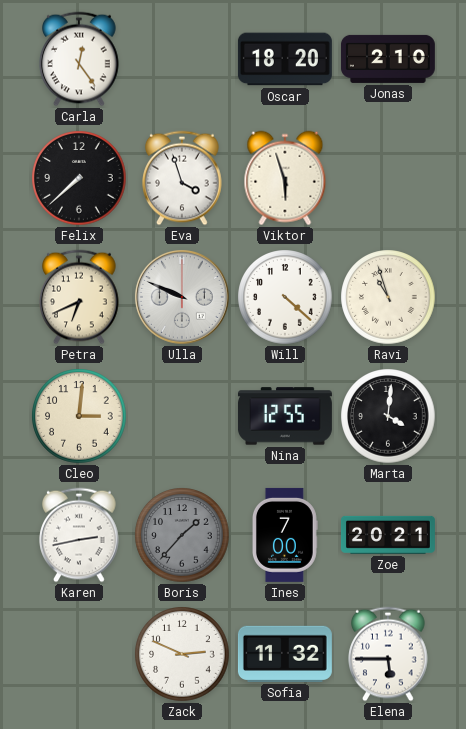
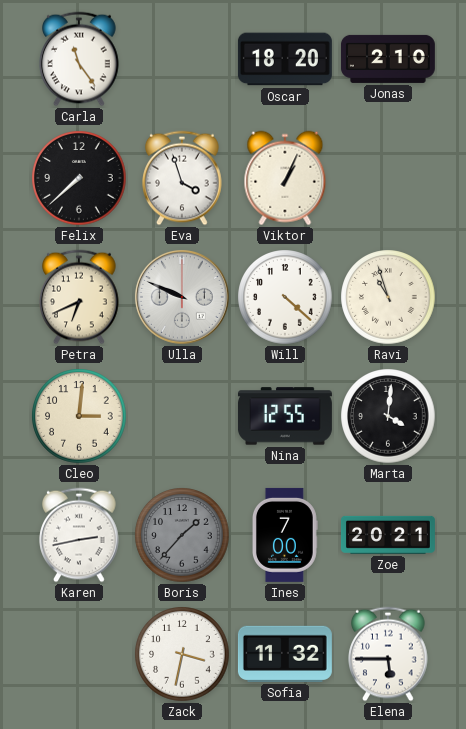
Carla: 12:24 -> 11:24 (79, 59)
Viktor: 5:57 -> 1:04 (285, 178)
Zack: 2:49 -> 3:32 (182, 654)
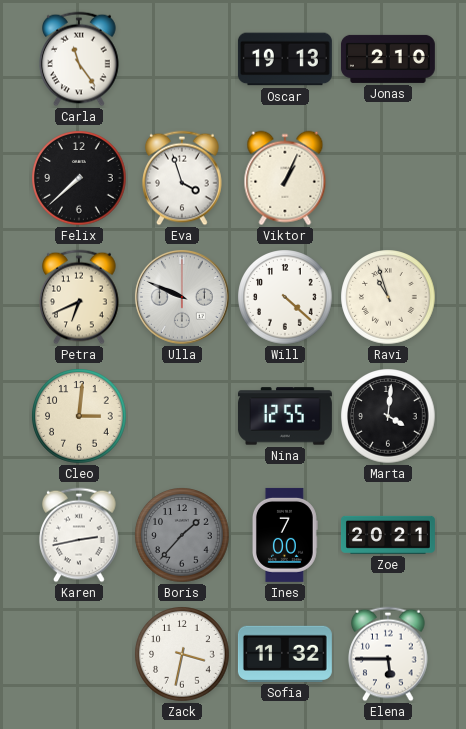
Oscar: 18:20 -> 19:13 (285, 59)
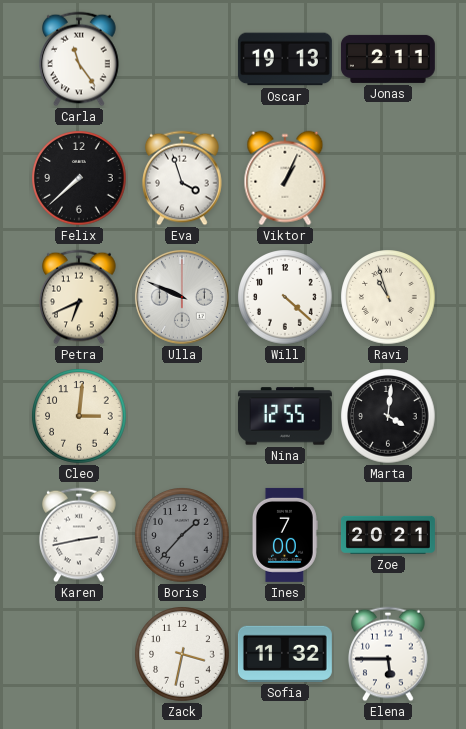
Jonas: 2:10 -> 2:11 (388, 59)
